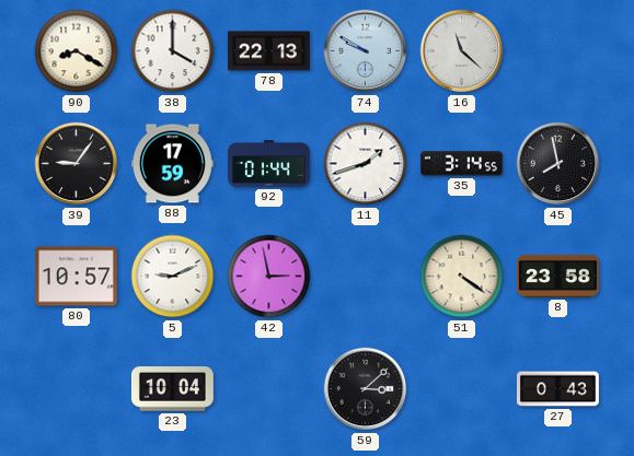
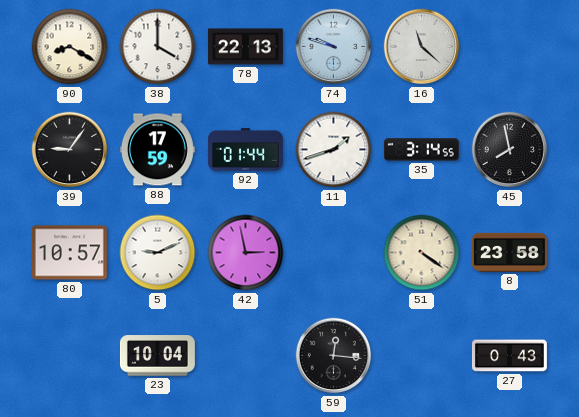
74: 9:50 -> 9:48 (334, 47)
59: 3:08 -> 12:16 (334, 356)
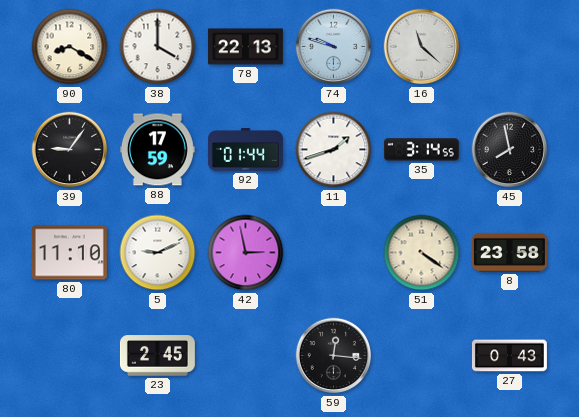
80: 10:57 -> 11:10 (69, 253)
23: 10:04 -> 2:45 (157, 356)
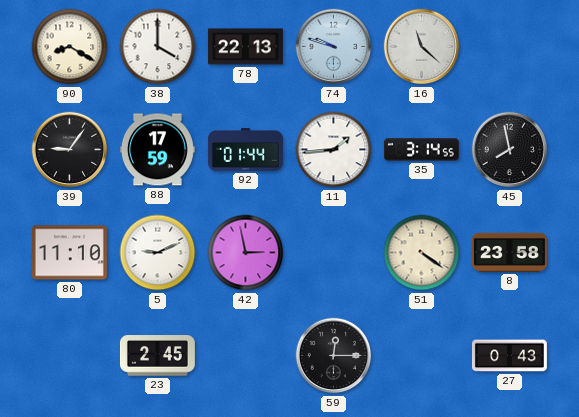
11: 1:42 -> 1:44 (334, 150)
59: 12:16 -> 12:15 (334, 356)
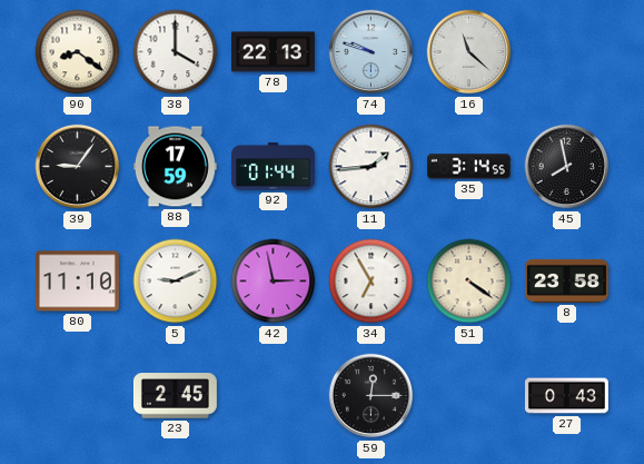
90: 8:20 -> 8:21 (78, 52)
34: none -> 6:55 (371, 282)
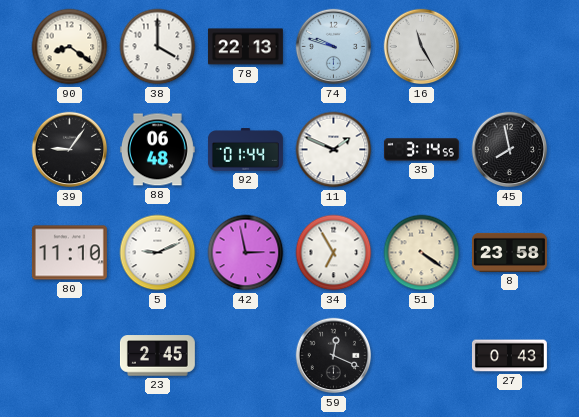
16: 11:22 -> 11:25 (422, 47)
88: 17:59 -> 06:48 (157, 150)
11: 1:44 -> 1:49 (334, 150)
59: 12:15 -> 12:19 (334, 356)
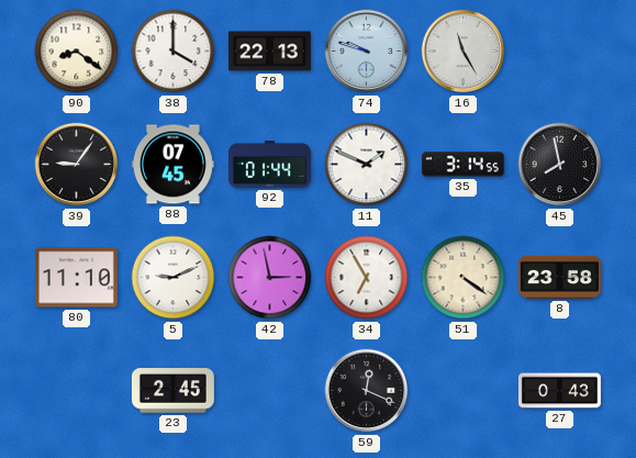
88: 06:48 -> 07:45 (172, 165)
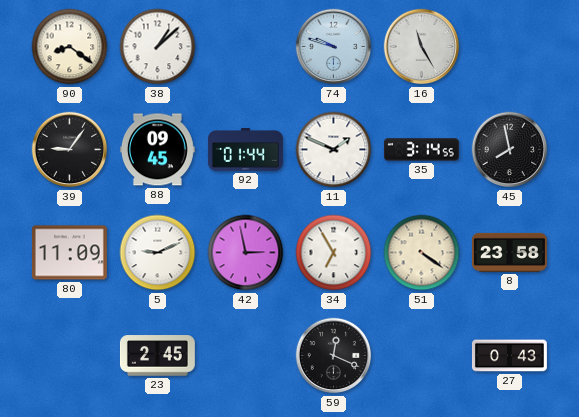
38: 4:00 -> 1:08 (158, 47)
78: 22:13 -> none (269, 52)
88: 07:45 -> 09:45 (157, 150)
80: 11:10 -> 11:09 (69, 253)
